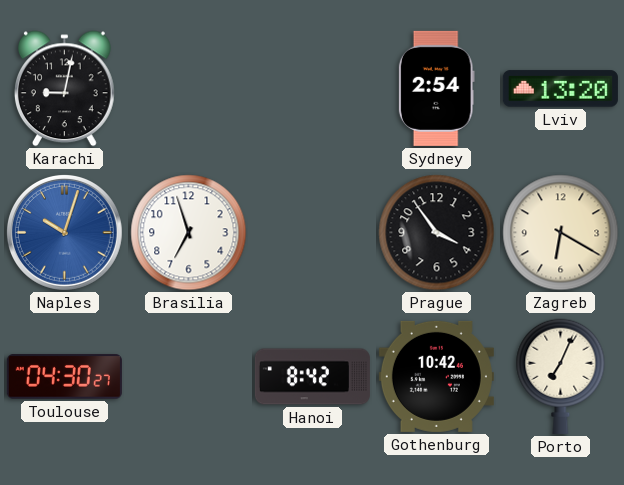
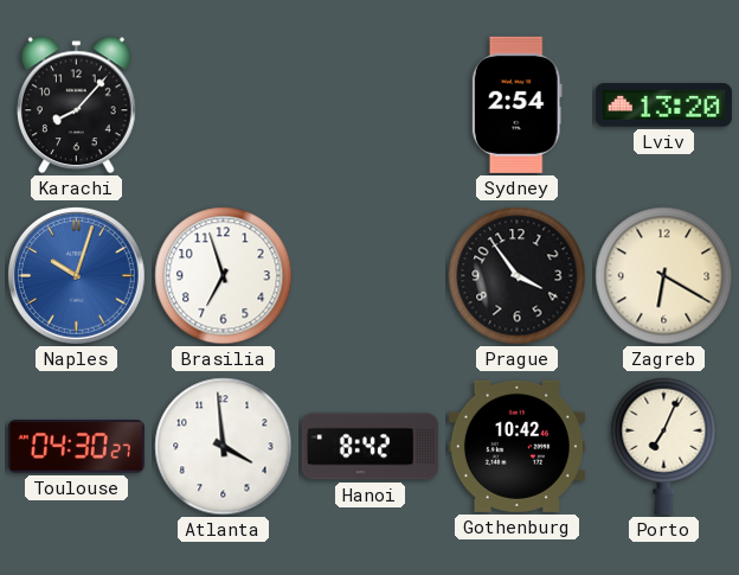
Karachi: 9:02 -> 8:07 (76, 106)
Atlanta: none -> 3:59 (224, 447)
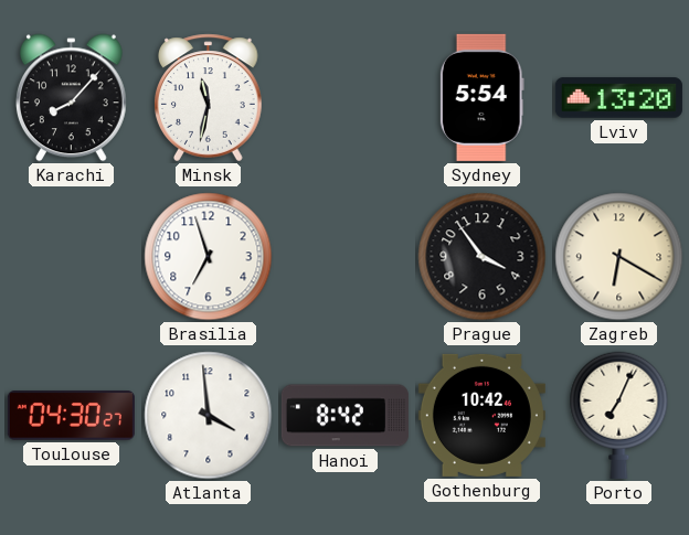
Minsk: none -> 11:32 (209, 98)
Sydney: 2:54 -> 5:54 (481, 97)
Naples: 10:03 -> none (76, 275)
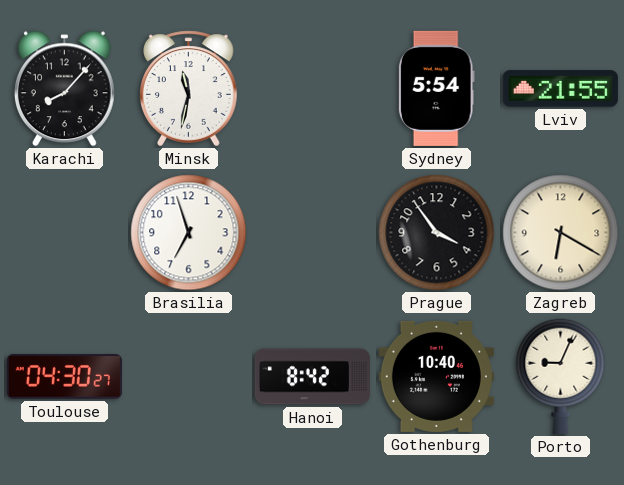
Lviv: 13:20 -> 21:55 (560, 89)
Atlanta: 3:59 -> none (209, 416)
Gothenburg: 10:42 -> 10:40 (436, 376)
Porto: 7:04 -> 9:04 (561, 376)
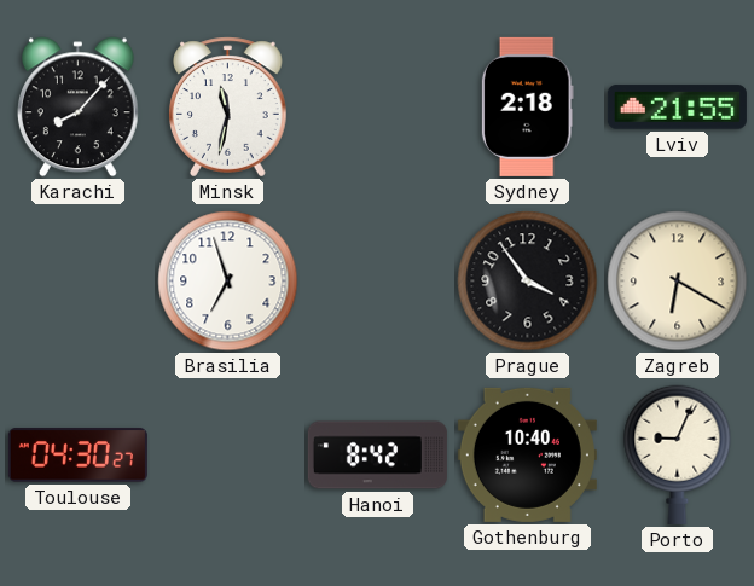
Sydney: 5:54 -> 2:18 (527, 106)
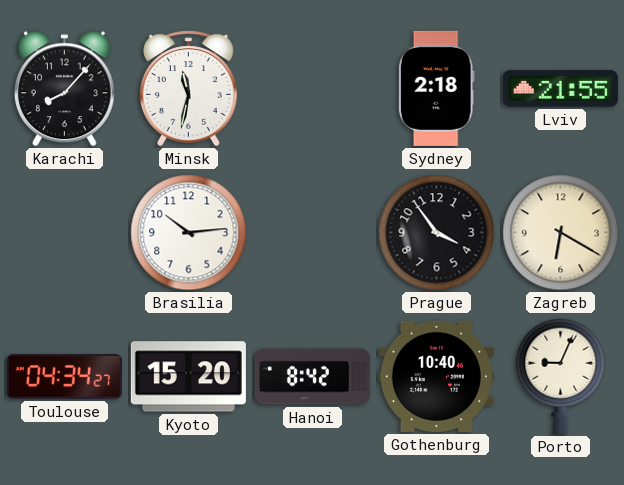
Brasilia: 6:57 -> 10:14 (189, 233)
Toulouse: 04:30 -> 04:34 (64, 377)
Kyoto: none -> 15:20 (188, 377)
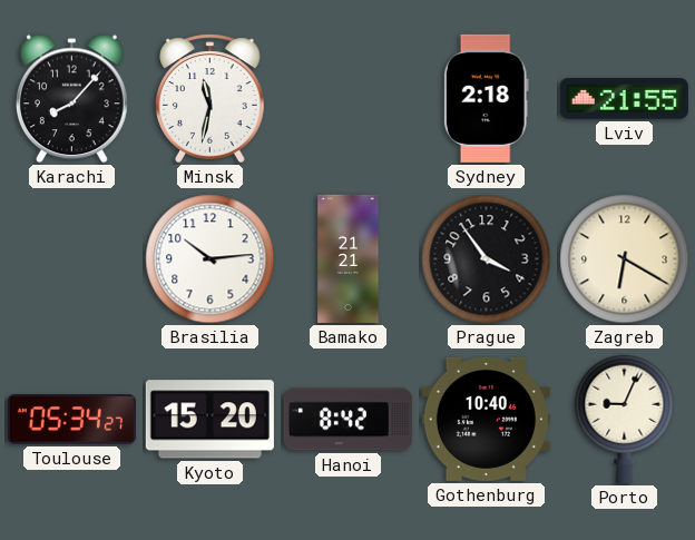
Bamako: none -> 21:21 (349, 258)
Toulouse: 04:34 -> 05:34 (71, 420)
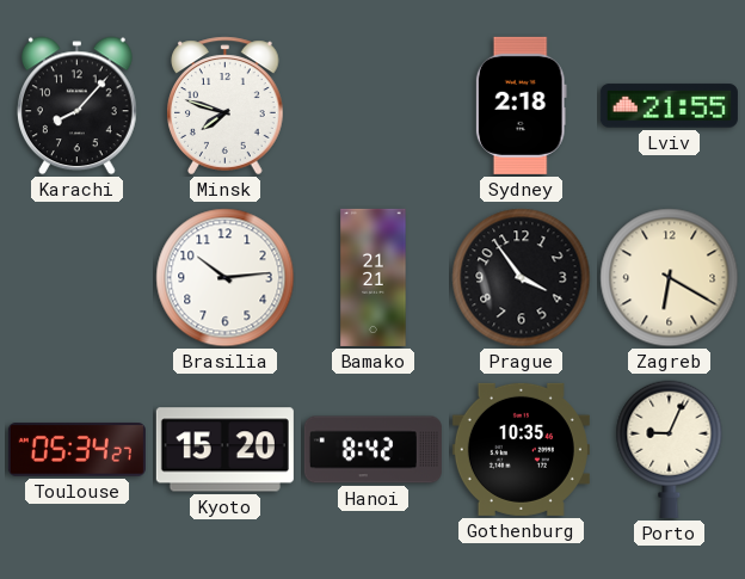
Minsk: 11:32 -> 7:48 (226, 106)
Gothenburg: 10:40 -> 10:35 (521, 449)
